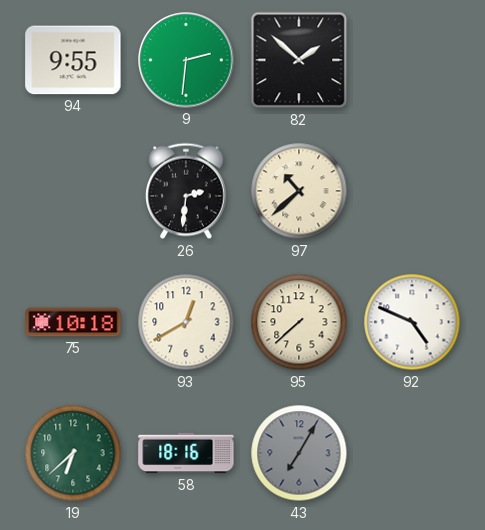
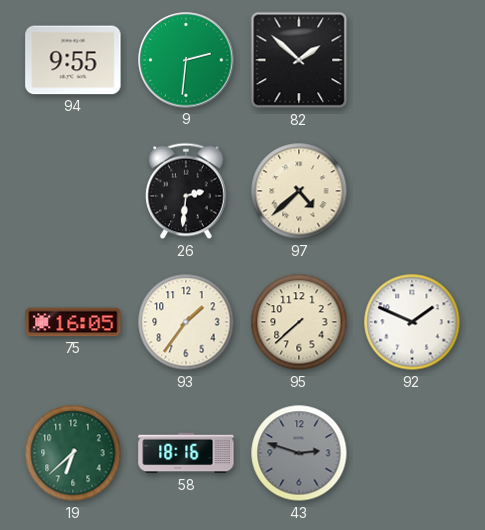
97: 10:38 -> 4:38 (299, 191)
75: 10:18 -> 16:05 (73, 322)
93: 12:40 -> 1:36 (186, 322)
92: 4:49 -> 1:49 (412, 322)
43: 7:05 -> 2:48 (299, 453)
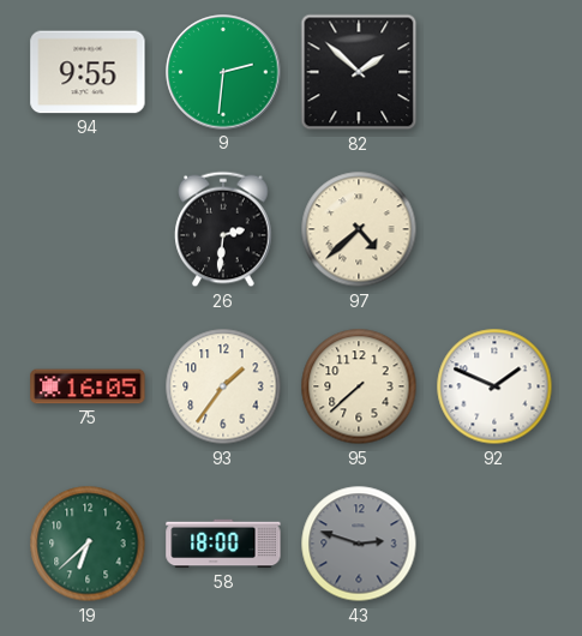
58: 18:16 -> 18:00 (223, 544)
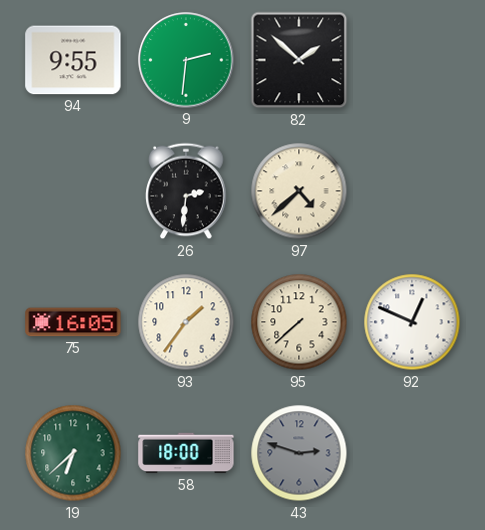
92: 1:49 -> 12:49 (412, 322)
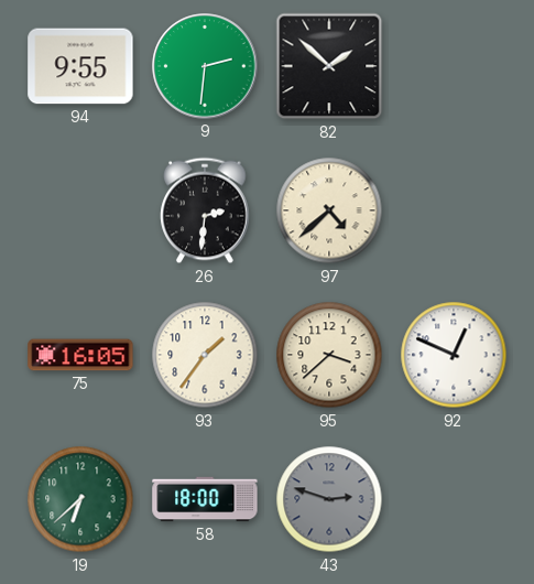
95: 7:38 -> 3:38 (329, 355)
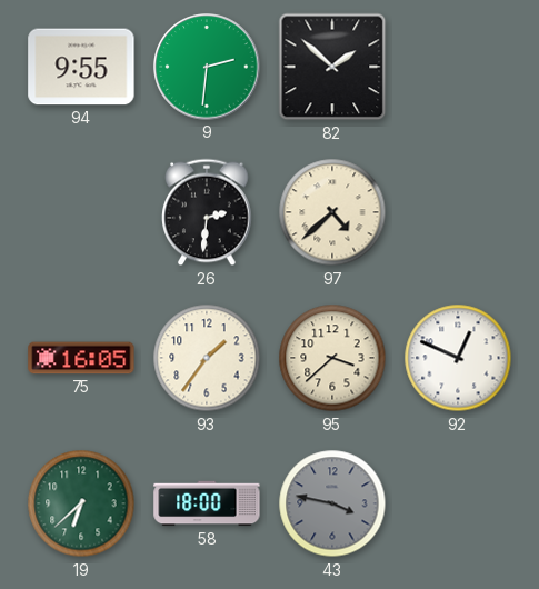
43: 2:48 -> 3:47 (332, 503)
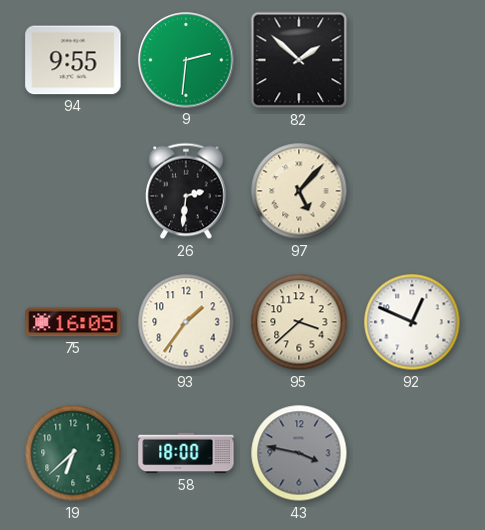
97: 4:38 -> 5:07 (299, 191)
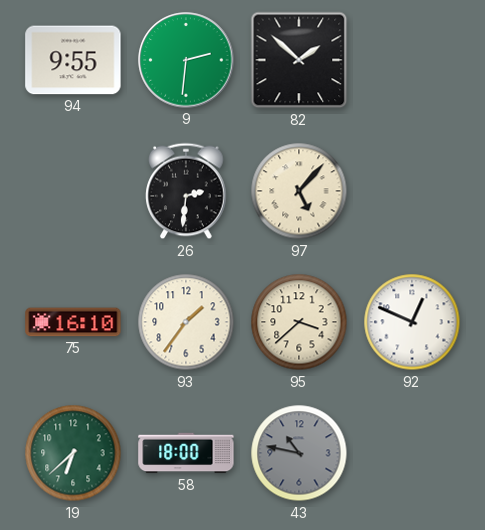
75: 16:05 -> 16:10 (73, 322)
43: 3:47 -> 10:47 (299, 453)
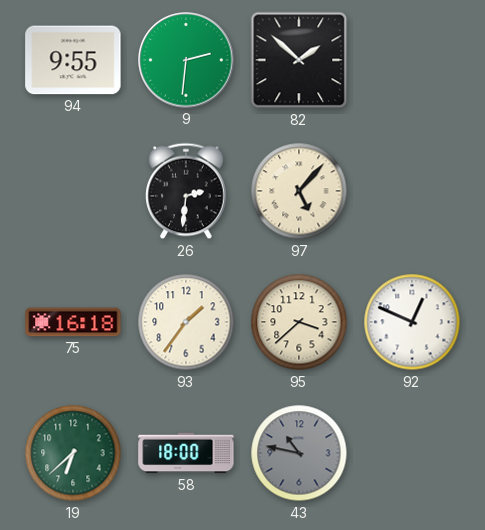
75: 16:10 -> 16:18 (73, 322)
